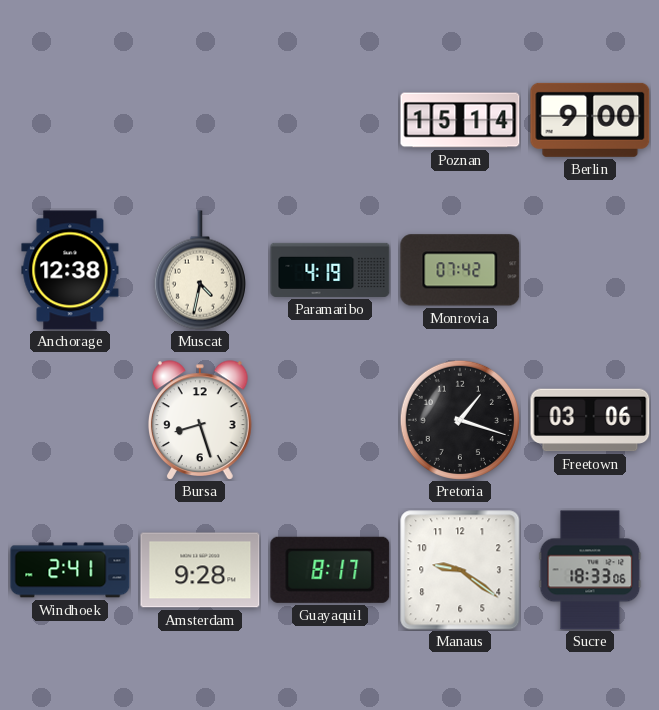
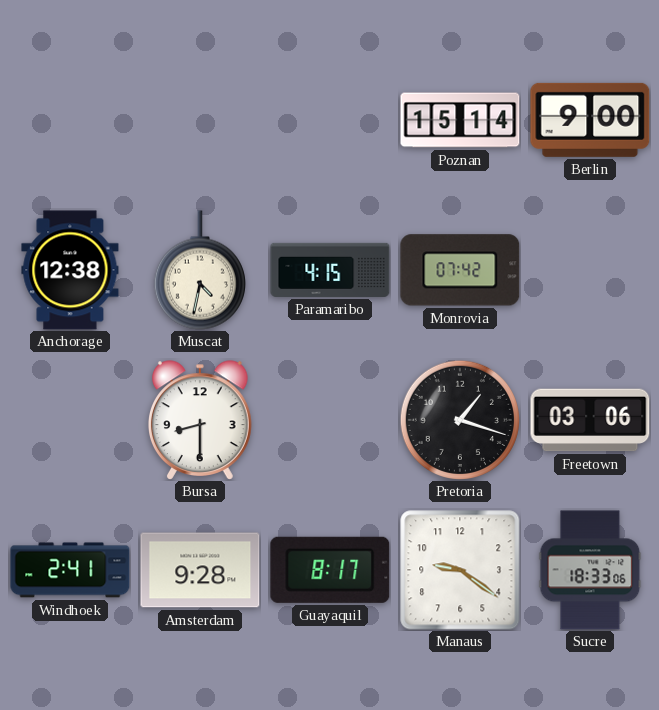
Paramaribo: 4:19 -> 4:15 (330, 270)
Bursa: 8:27 -> 8:30 (200, 420)
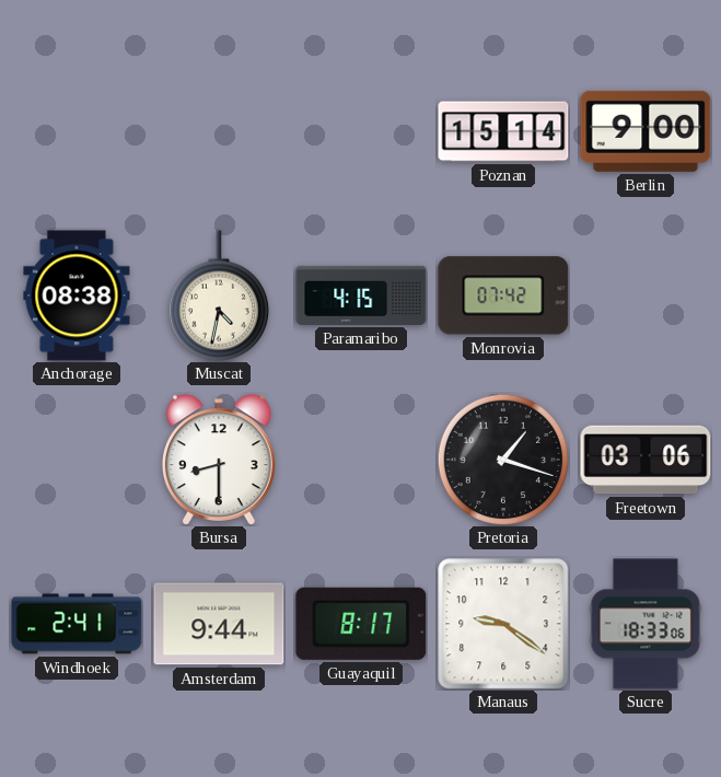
Anchorage: 12:38 -> 08:38 (77, 295)
Amsterdam: 9:28 -> 9:44 (219, 624)
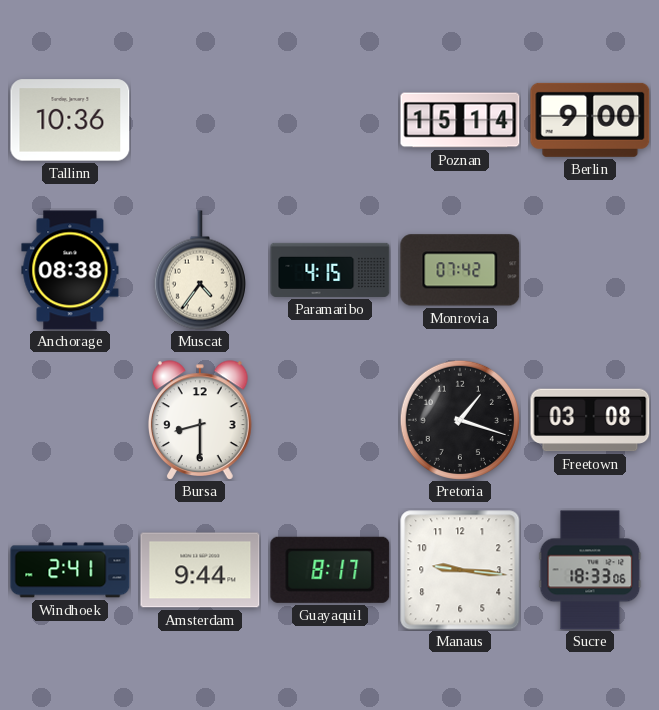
Tallinn: none -> 10:36 (70, 120)
Muscat: 4:32 -> 4:36 (200, 270)
Freetown: 03:06 -> 03:08 (590, 420)
Manaus: 9:21 -> 9:16 (460, 570)
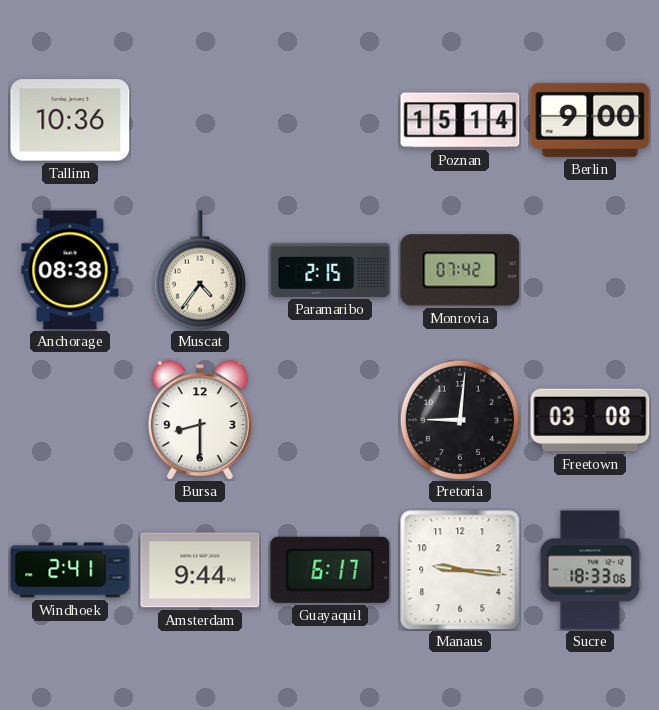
Paramaribo: 4:15 -> 2:15 (330, 270)
Pretoria: 1:18 -> 9:01 (460, 420)
Guayaquil: 8:17 -> 6:17 (330, 570)
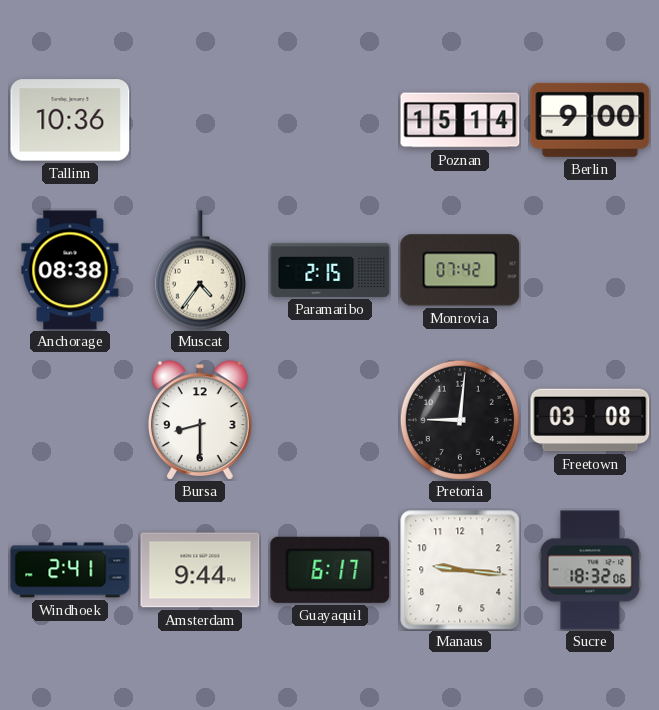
Sucre: 18:33 -> 18:32 (590, 570)
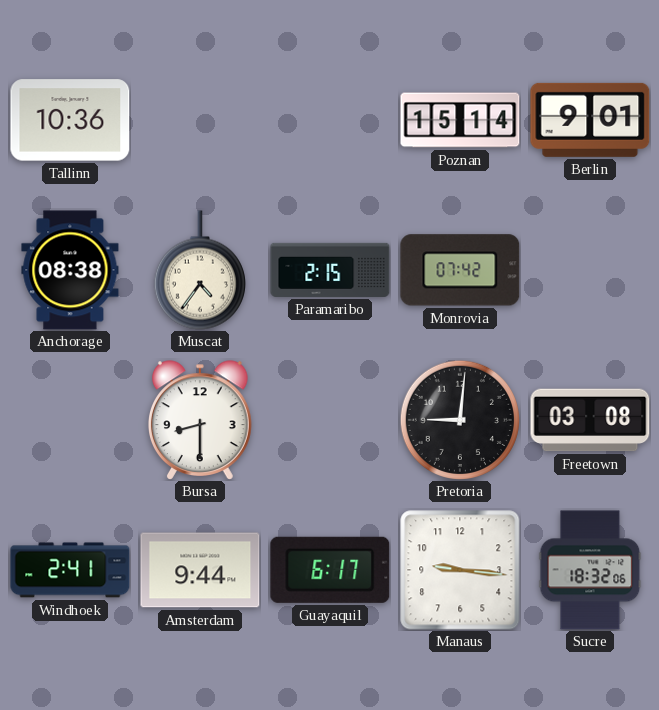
Berlin: 9:00 -> 9:01 (590, 120)
